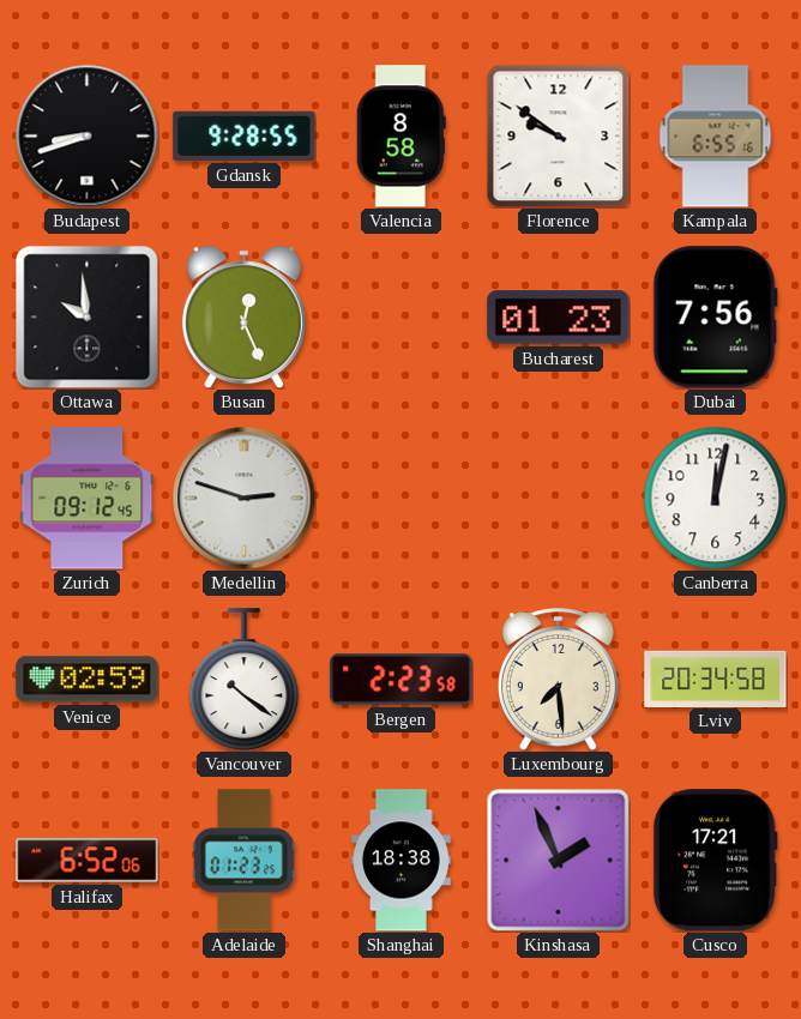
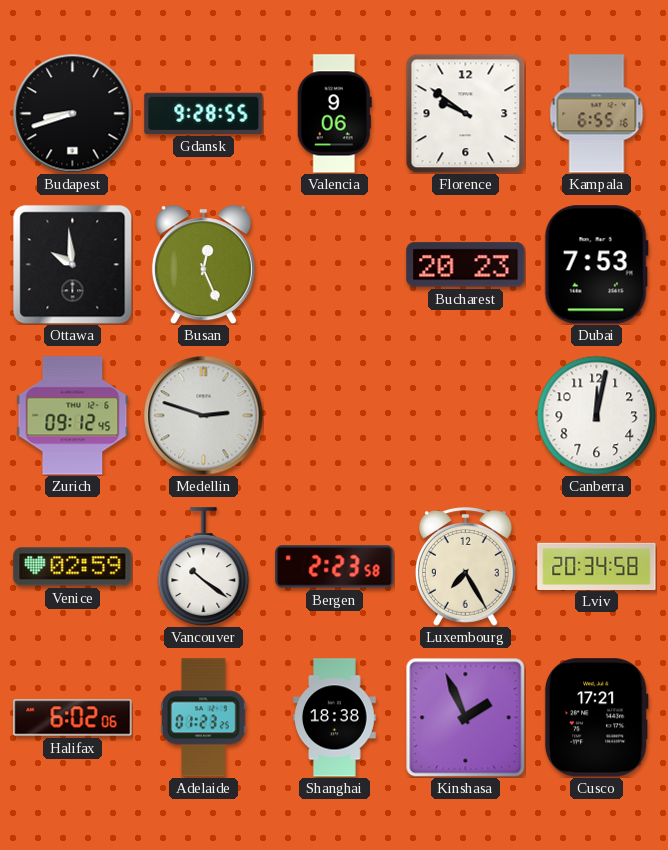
Valencia: 8:58 -> 9:06 (334, 114)
Bucharest: 01:23 -> 20:23 (466, 265)
Dubai: 7:56 -> 7:53 (596, 265)
Luxembourg: 7:29 -> 7:25 (465, 567)
Halifax: 6:52 -> 6:02 (73, 718)
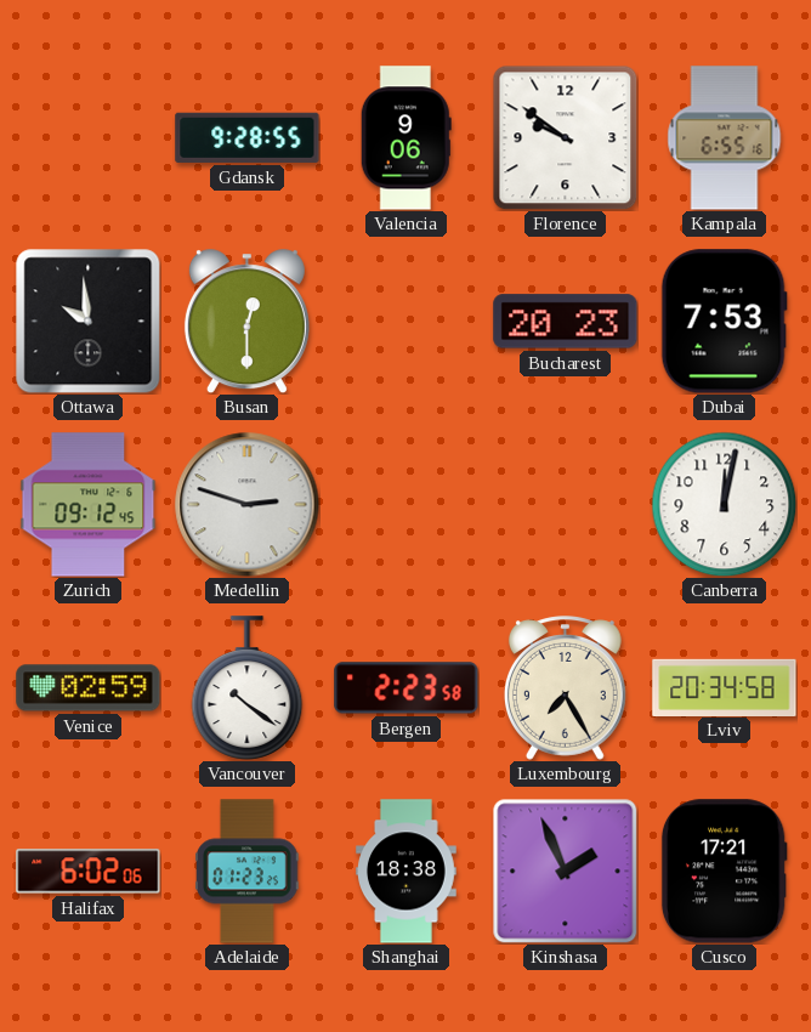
Budapest: 8:42 -> none (73, 114)
Busan: 12:26 -> 12:30 (246, 322)
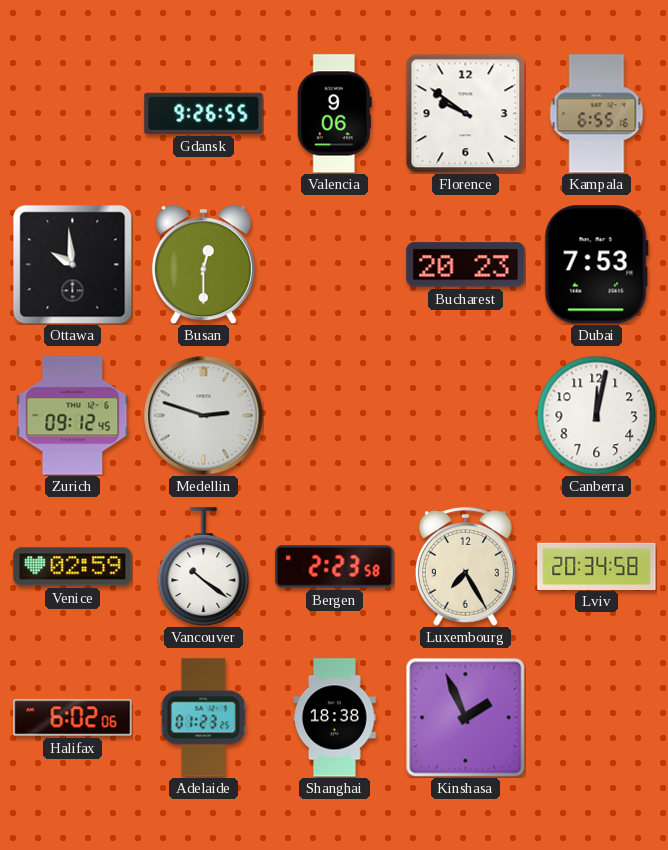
Gdansk: 9:28 -> 9:26 (204, 113)
Cusco: 17:21 -> none (724, 872)
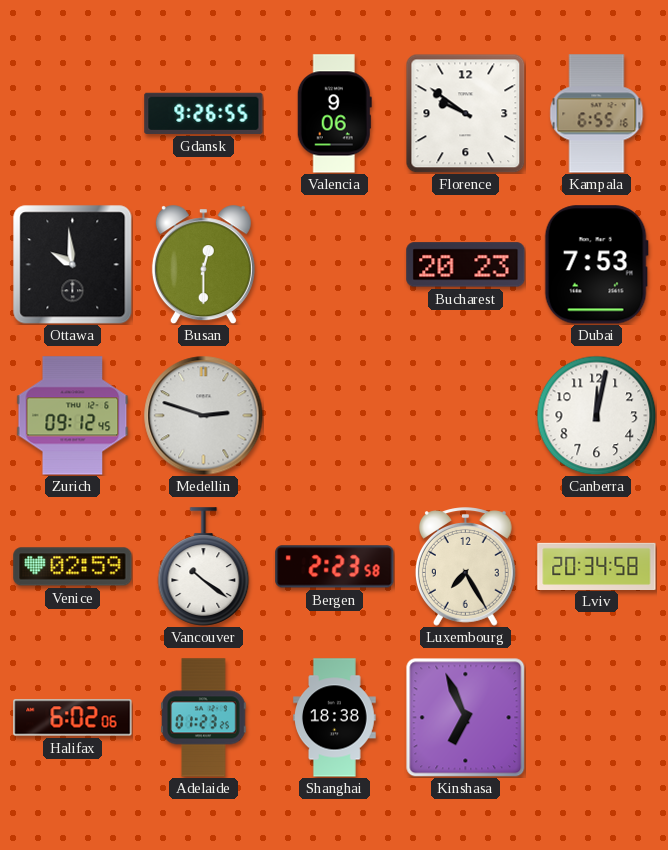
Kinshasa: 1:56 -> 6:56 (465, 717)
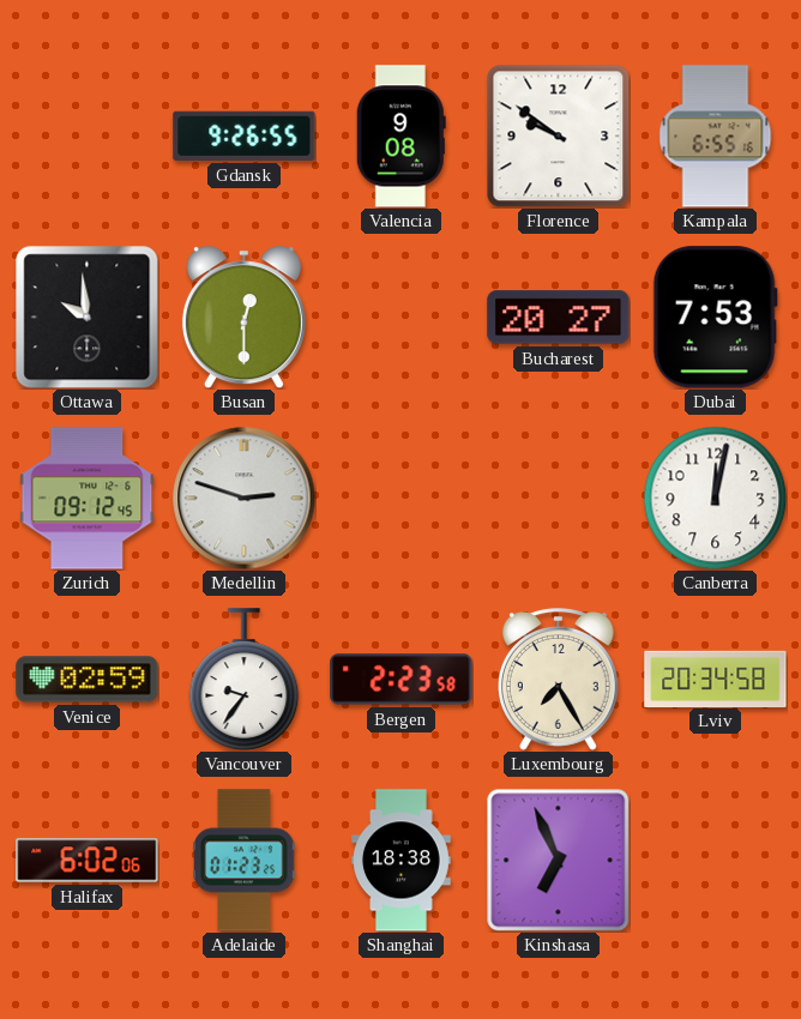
Valencia: 9:06 -> 9:08 (401, 137)
Bucharest: 20:23 -> 20:27 (559, 318)
Vancouver: 10:21 -> 9:36 (245, 680)
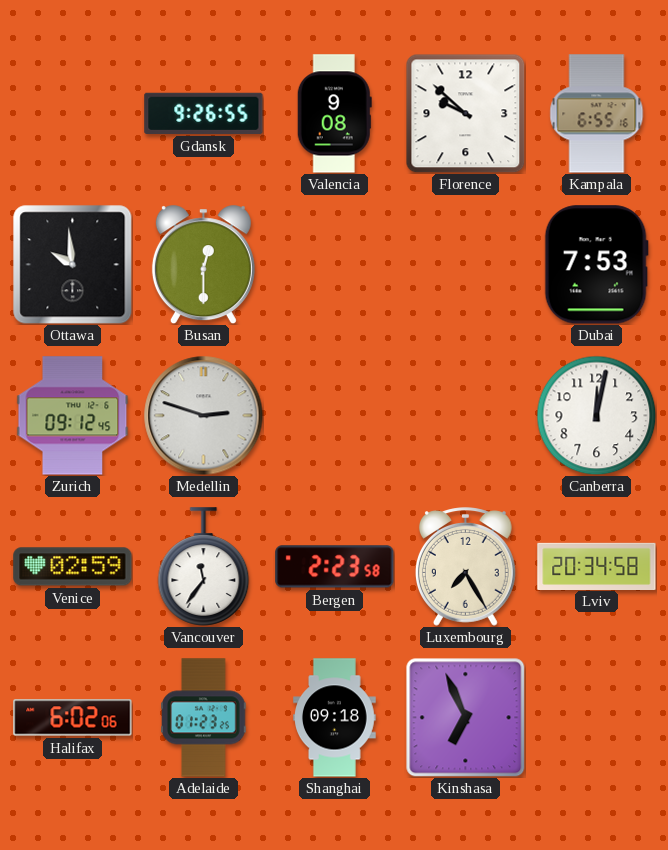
Florence: 9:51 -> 9:52 (465, 113)
Bucharest: 20:27 -> none (559, 318)
Vancouver: 9:36 -> 11:36 (204, 567)
Shanghai: 18:38 -> 09:18 (335, 718)
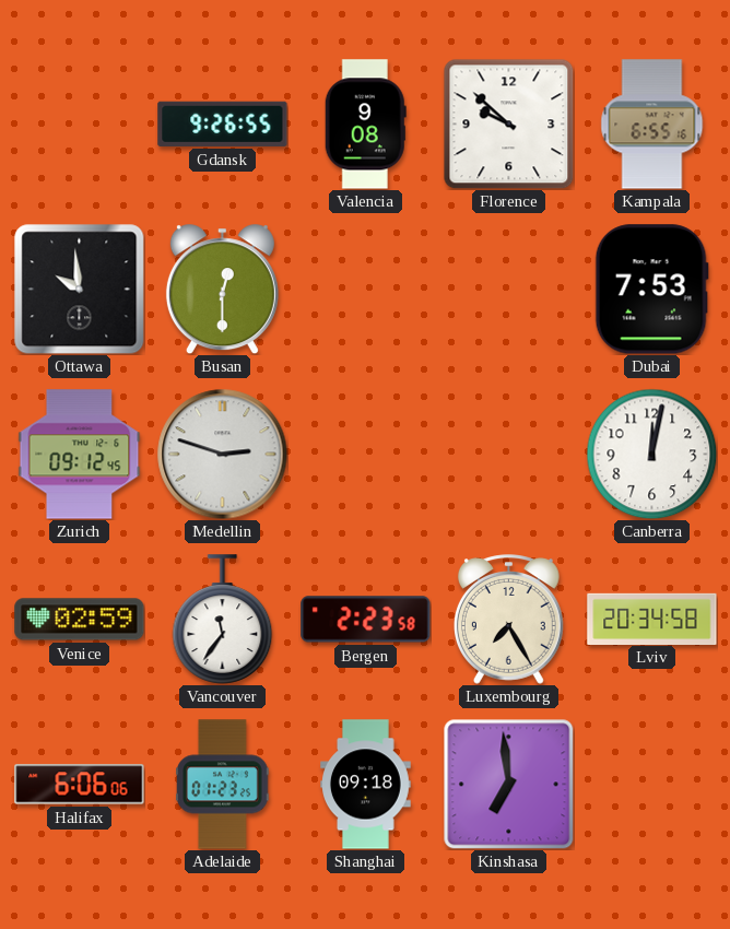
Halifax: 6:02 -> 6:06 (80, 785)
Kinshasa: 6:56 -> 6:59 (508, 784)
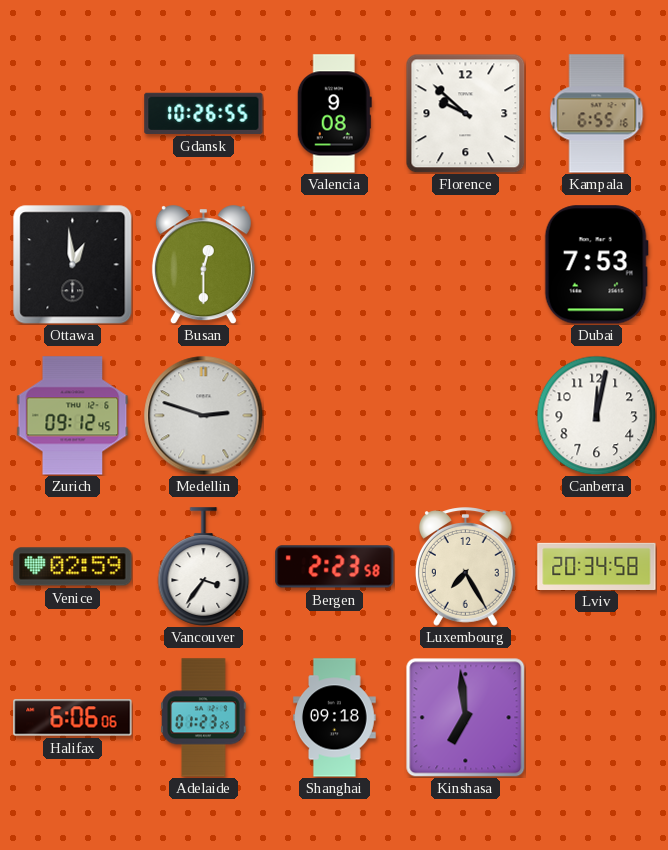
Gdansk: 9:26 -> 10:26 (204, 113)
Ottawa: 9:59 -> 12:59 (72, 264)
Vancouver: 11:36 -> 3:36 (204, 567)
